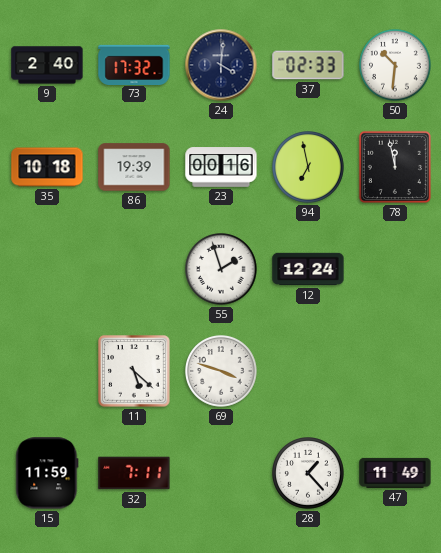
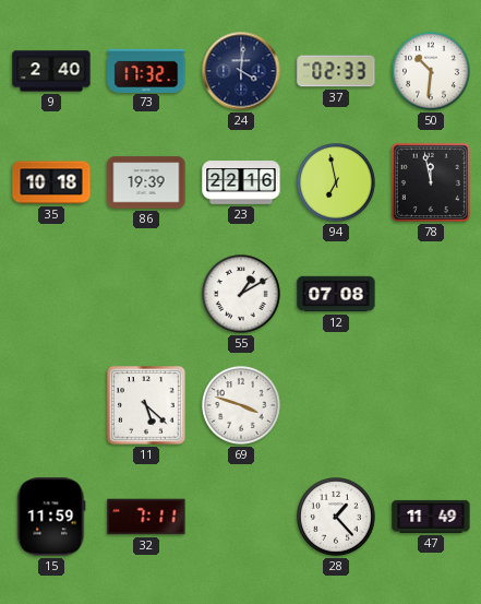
23: 00:16 -> 22:16 (241, 182)
55: 1:57 -> 1:10 (242, 295)
12: 12:24 -> 07:08 (336, 294)
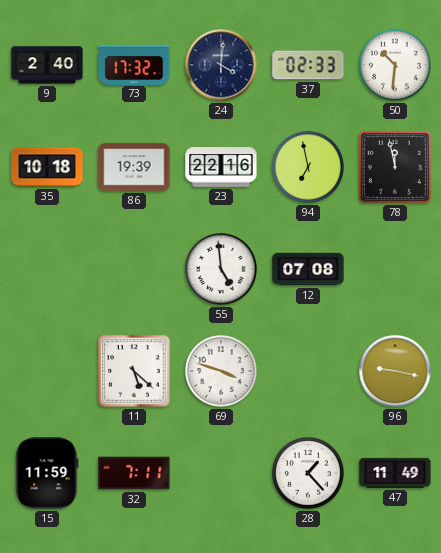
55: 1:10 -> 4:59 (222, 270)
96: none -> 9:17 (395, 371)
